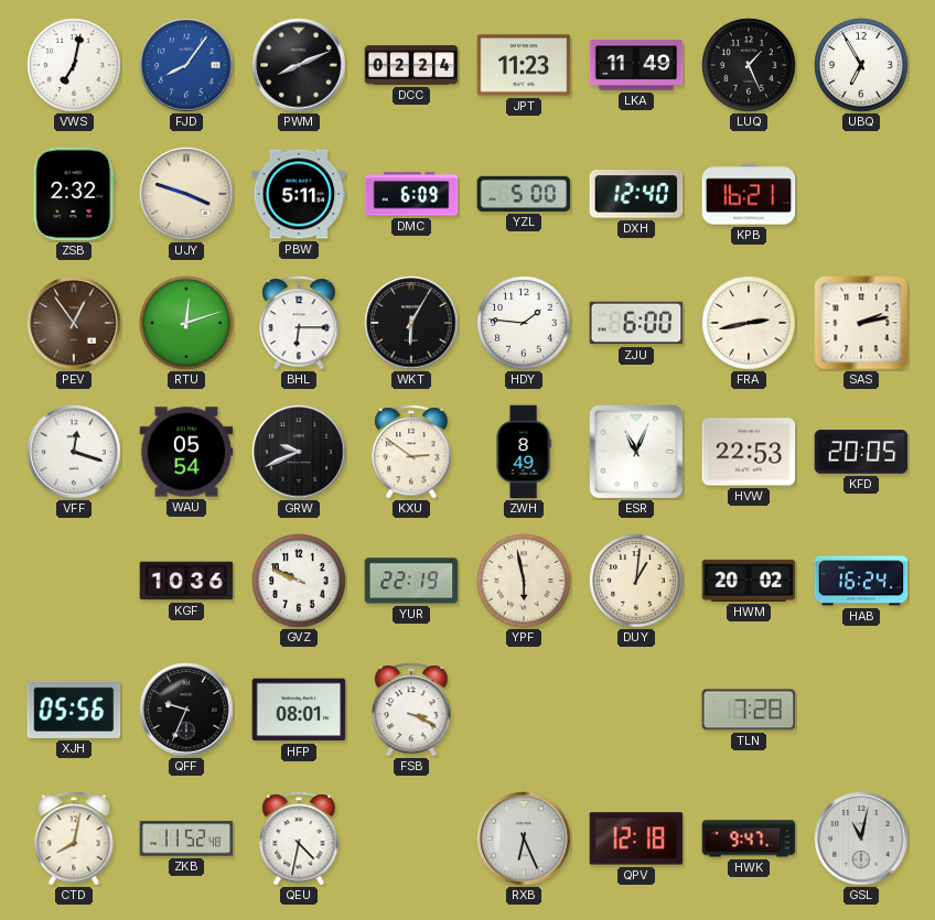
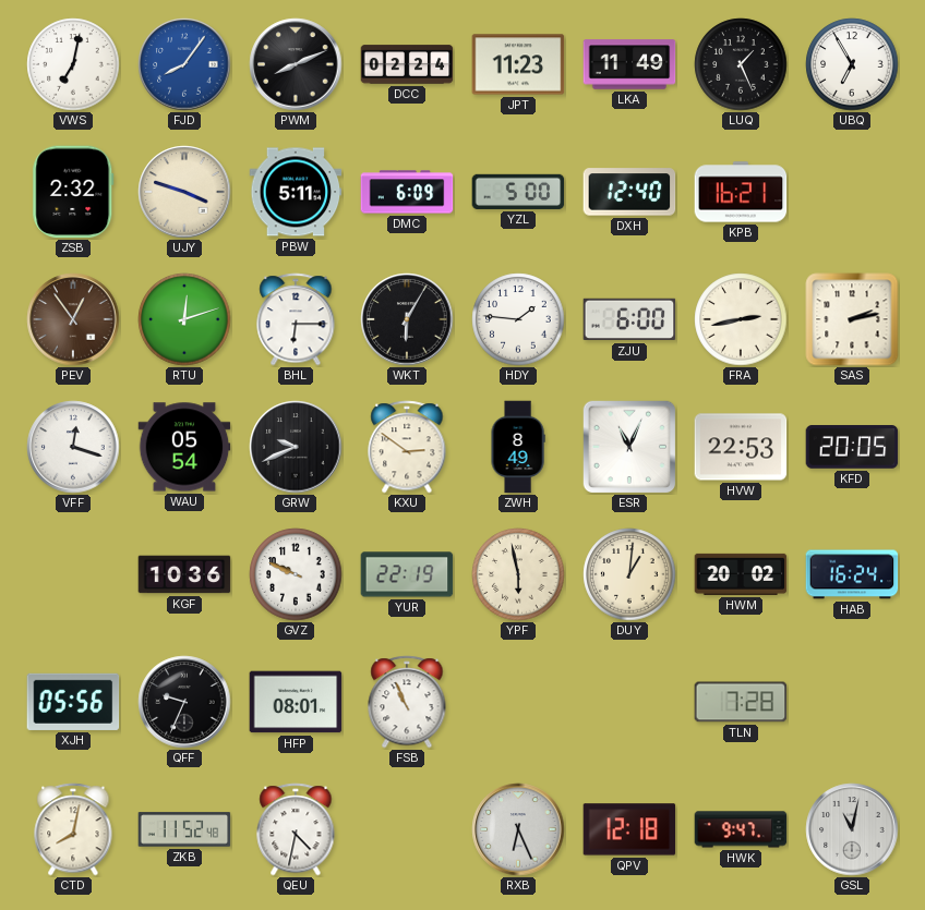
FSB: 3:19 -> 10:56 (407, 702)
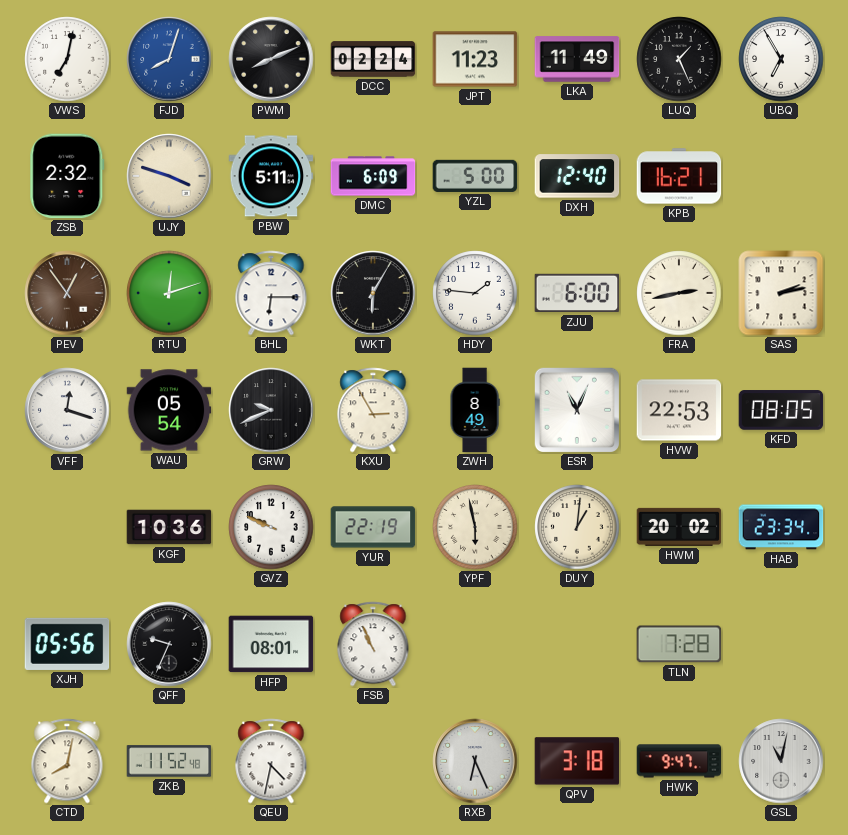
FJD: 8:06 -> 8:03 (169, 59)
KXU: 2:51 -> 2:55 (373, 410)
KFD: 20:05 -> 08:05 (781, 410)
HAB: 16:24 -> 23:34 (781, 527)
QPV: 12:18 -> 3:18 (577, 761)
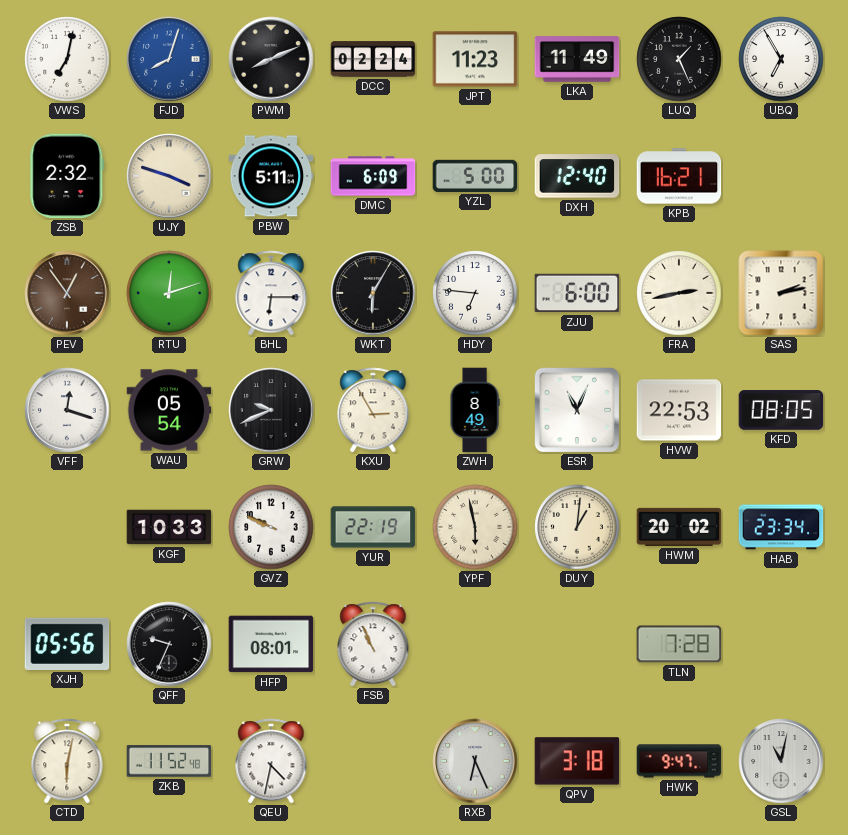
HDY: 1:46 -> 6:46 (475, 293)
KGF: 10:36 -> 10:33 (169, 527)
CTD: 8:02 -> 6:02 (67, 761)
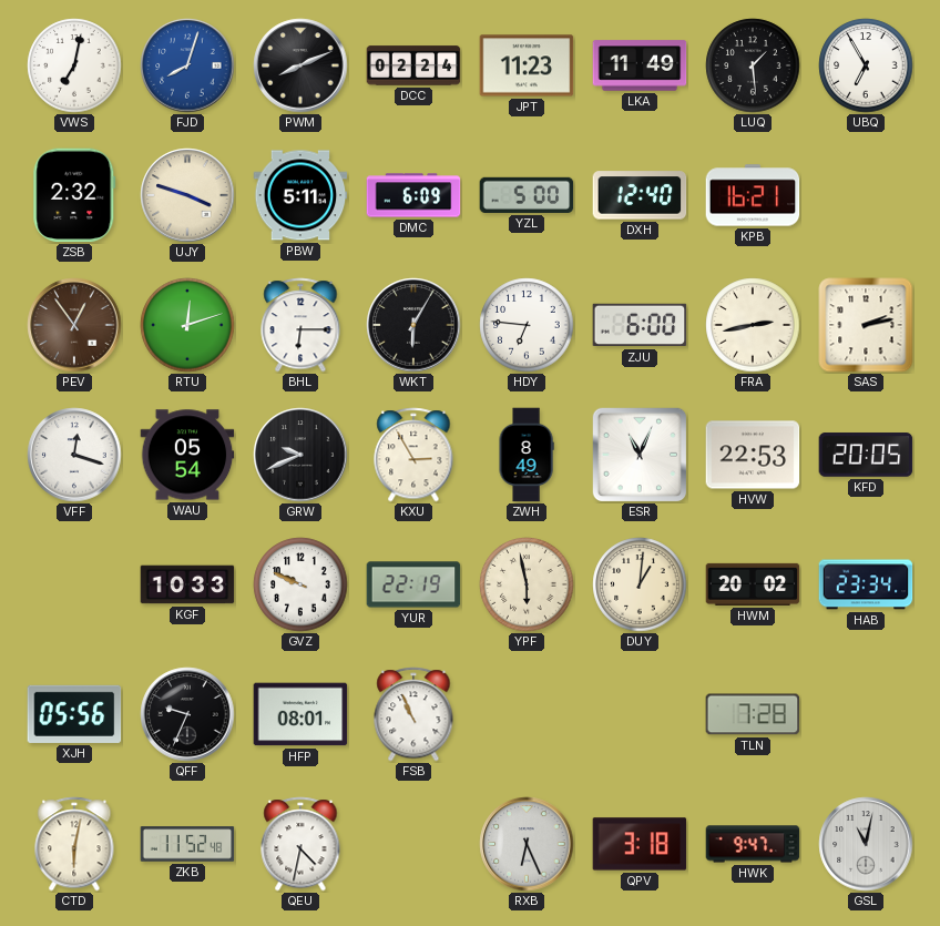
LUQ: 1:26 -> 1:29 (753, 65)
KFD: 08:05 -> 20:05 (866, 455)
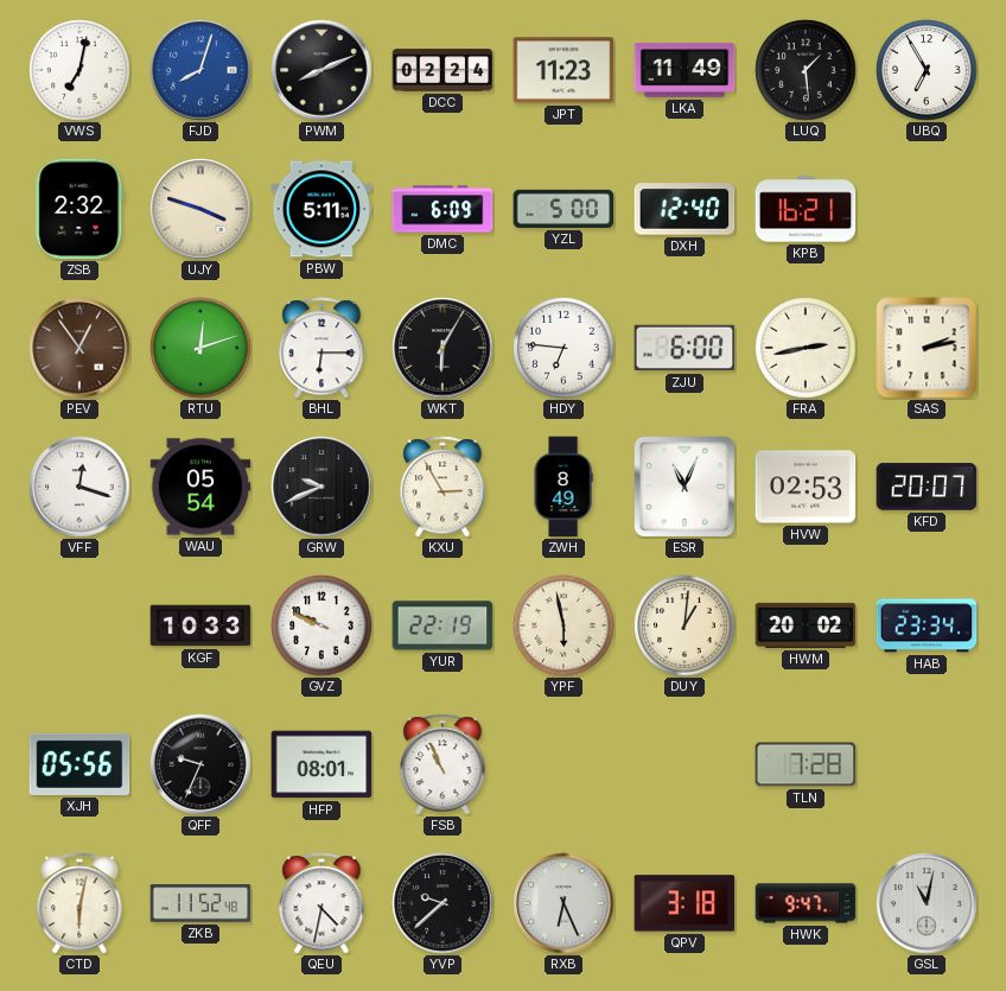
HVW: 22:53 -> 02:53 (806, 487)
KFD: 20:05 -> 20:07 (927, 487)
YVP: none -> 9:38 (442, 903)
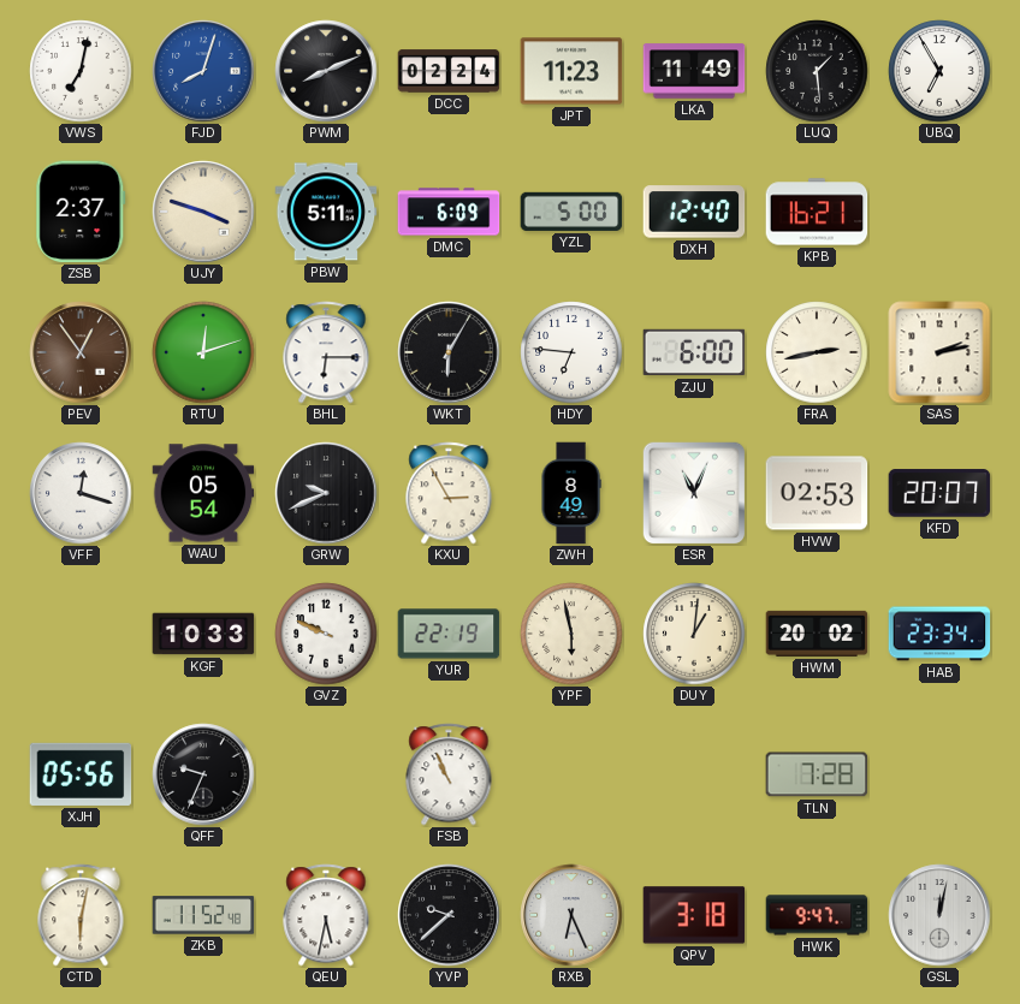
ZSB: 2:32 -> 2:37 (81, 212)
HFP: 08:01 -> none (321, 764)
QEU: 4:32 -> 5:32 (326, 915)
GSL: 11:02 -> 12:02 (939, 915)
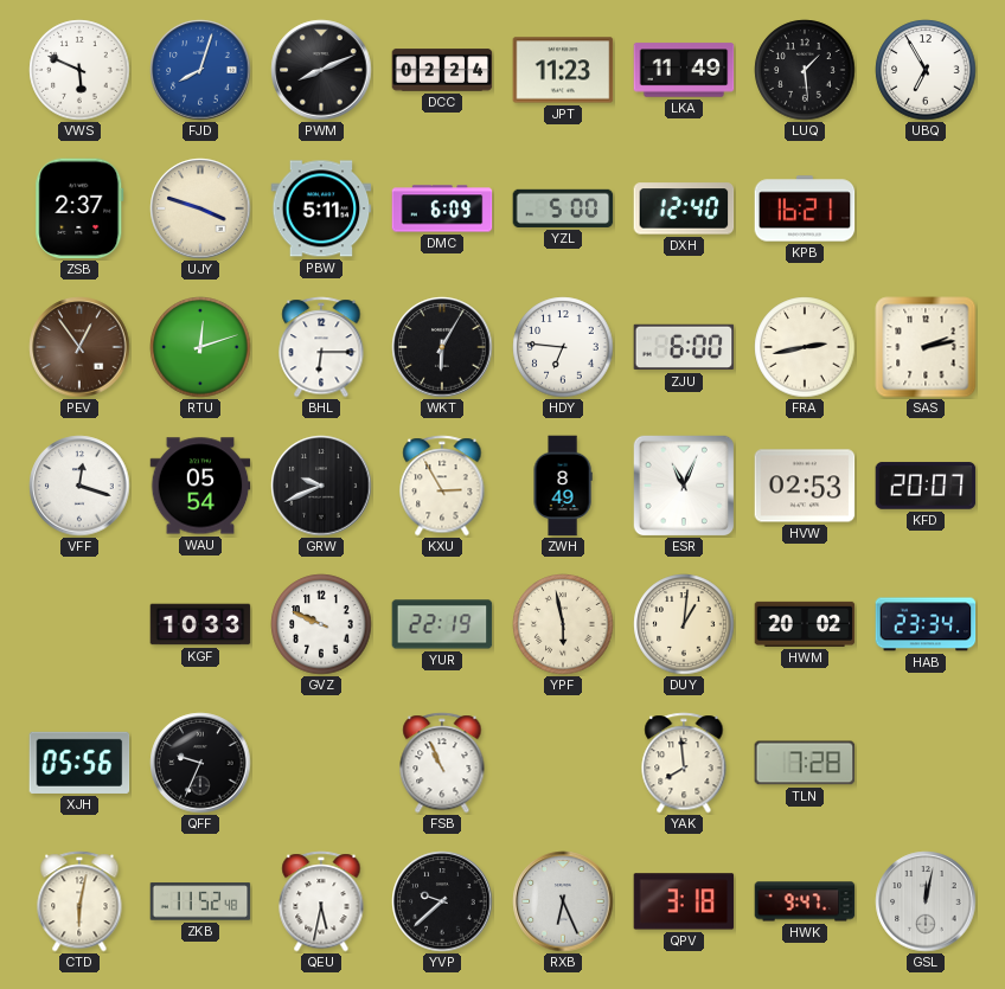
VWS: 7:02 -> 5:49 (79, 70)
YAK: none -> 7:59 (684, 763)
